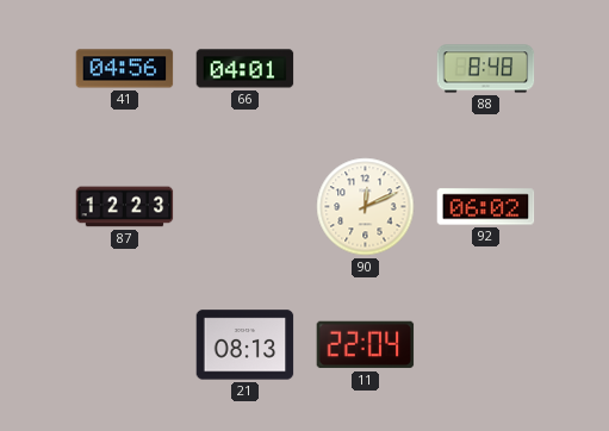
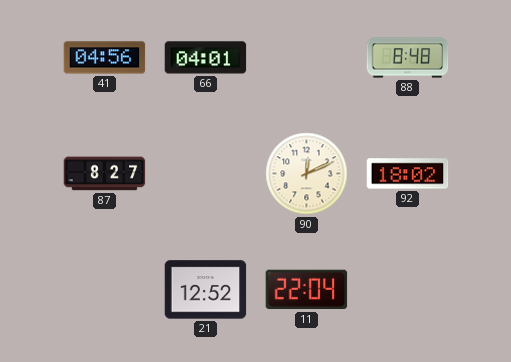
87: 12:23 -> 8:27 (105, 174)
92: 06:02 -> 18:02 (408, 174)
21: 08:13 -> 12:52 (206, 290)
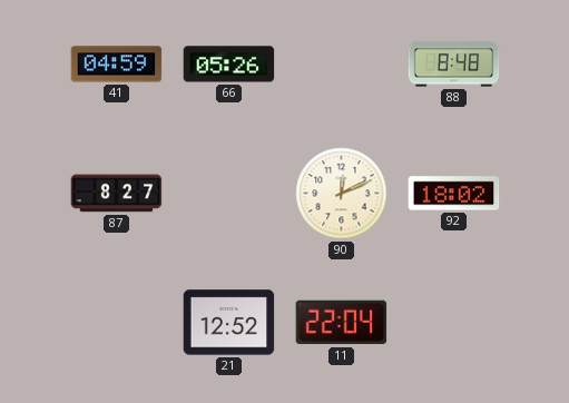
41: 04:56 -> 04:59 (117, 65)
66: 04:01 -> 05:26 (229, 65)
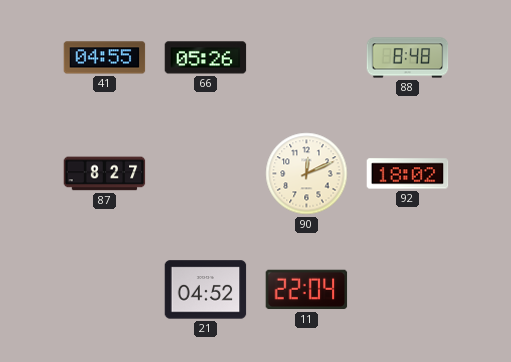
41: 04:59 -> 04:55 (105, 58)
21: 12:52 -> 04:52 (206, 290)
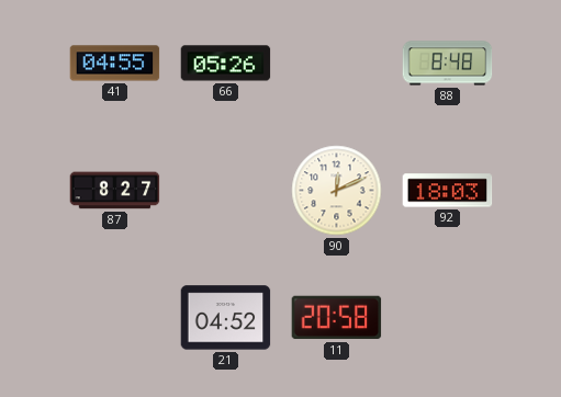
92: 18:02 -> 18:03 (448, 191)
11: 22:04 -> 20:58 (337, 318)
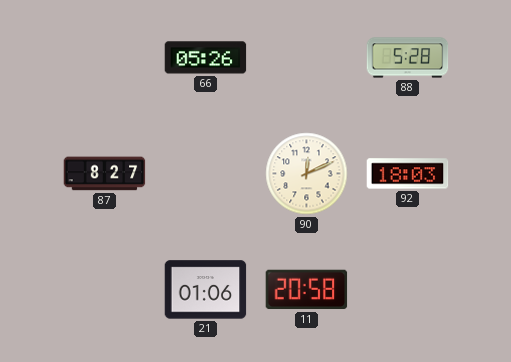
41: 04:55 -> none (115, 64)
88: 8:48 -> 5:28 (408, 58)
21: 04:52 -> 01:06 (206, 290)
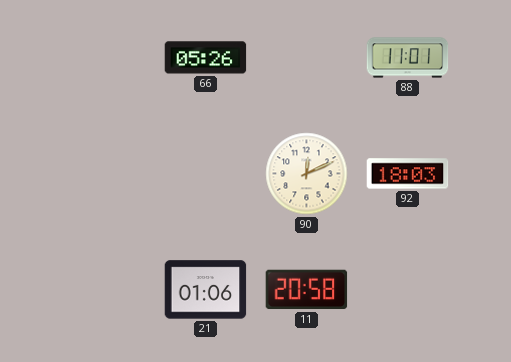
88: 5:28 -> 11:01 (408, 58)
87: 8:27 -> none (105, 174)
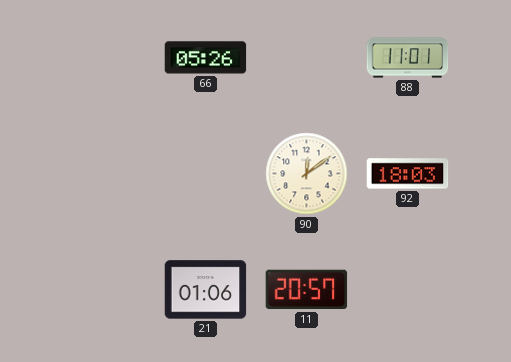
90: 12:11 -> 12:09 (307, 174)
11: 20:58 -> 20:57 (307, 290)
